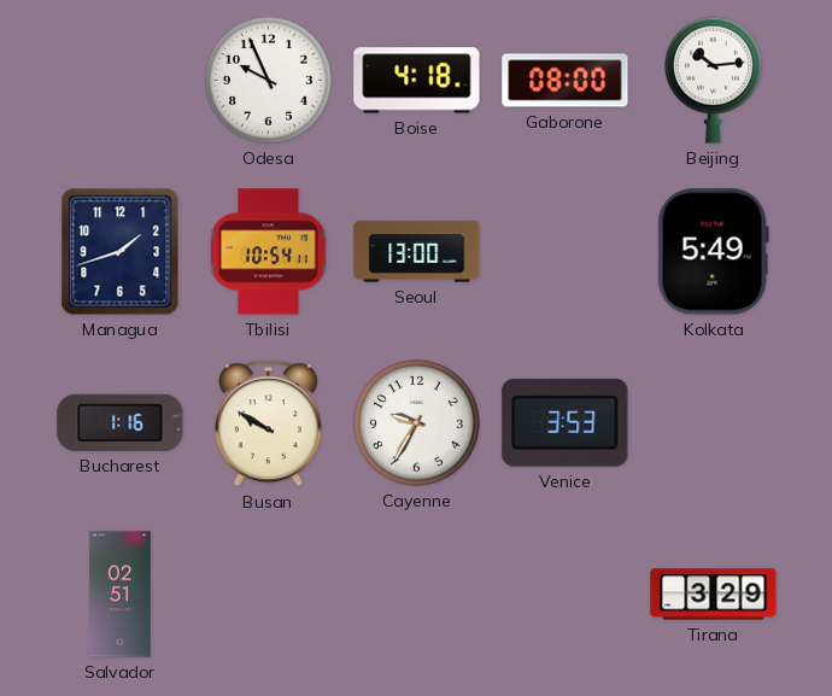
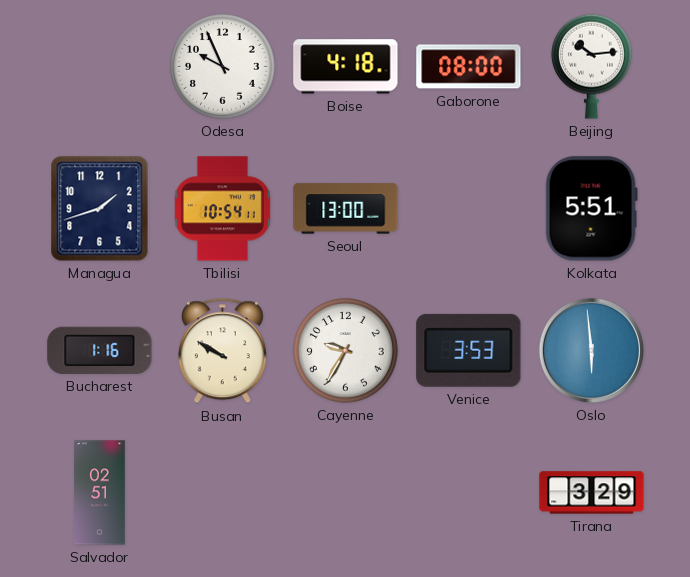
Kolkata: 5:49 -> 5:51 (591, 209)
Oslo: none -> 5:59 (591, 350)
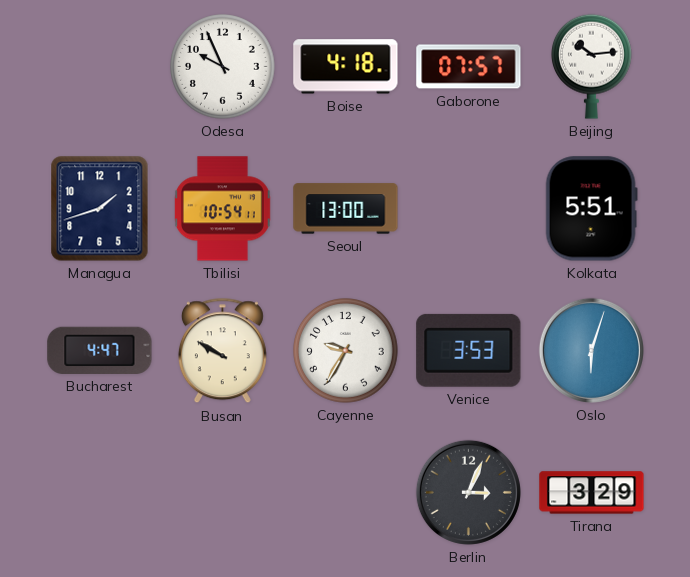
Gaborone: 08:00 -> 07:57 (469, 67)
Bucharest: 1:16 -> 4:47 (100, 350)
Oslo: 5:59 -> 6:03 (591, 350)
Salvador: 02:51 -> none (100, 493)
Berlin: none -> 3:04 (468, 492)
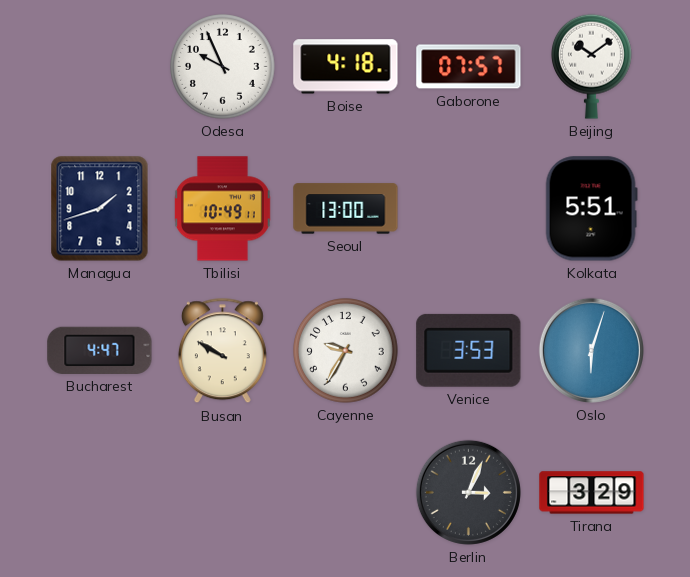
Beijing: 10:14 -> 10:09 (591, 66)
Tbilisi: 10:54 -> 10:49 (222, 209)
